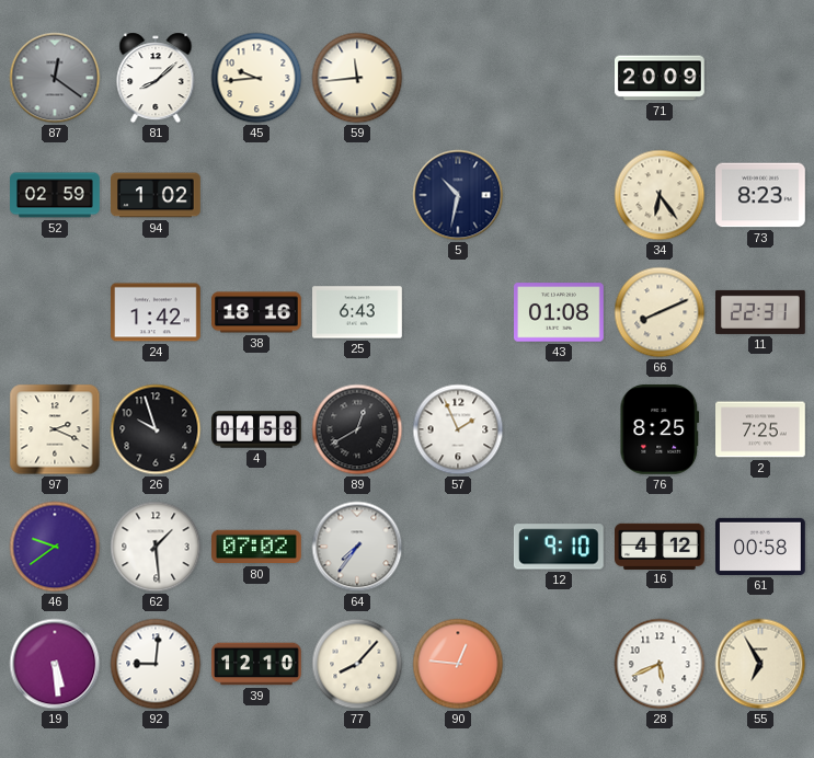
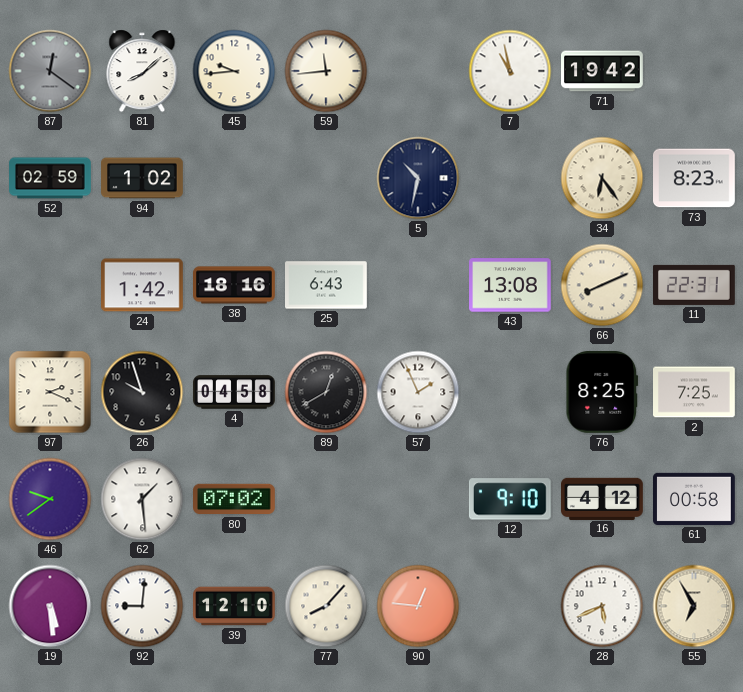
7: none -> 10:58 (510, 71)
71: 20:09 -> 19:42 (603, 71)
43: 01:08 -> 13:08 (511, 285)
64: 7:36 -> none (357, 547)
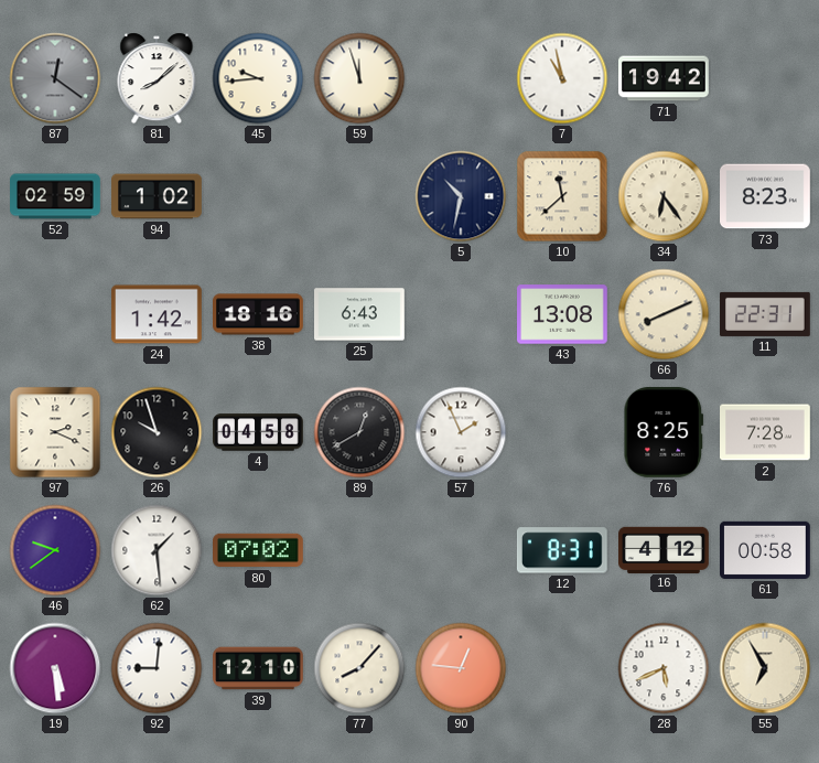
59: 11:44 -> 11:57 (359, 78)
10: none -> 11:38 (562, 196)
2: 7:25 -> 7:28 (766, 432)
12: 9:10 -> 8:31 (562, 550)
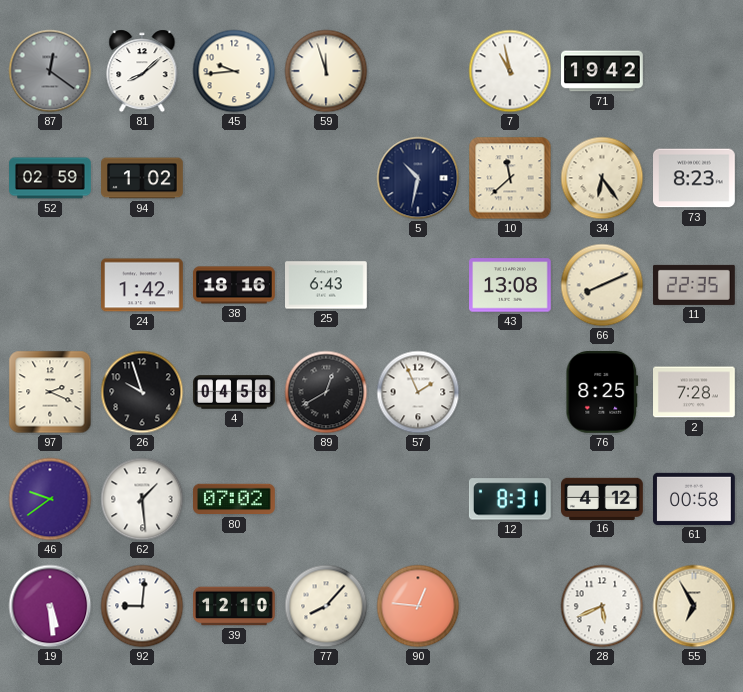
11: 22:31 -> 22:35 (694, 285)
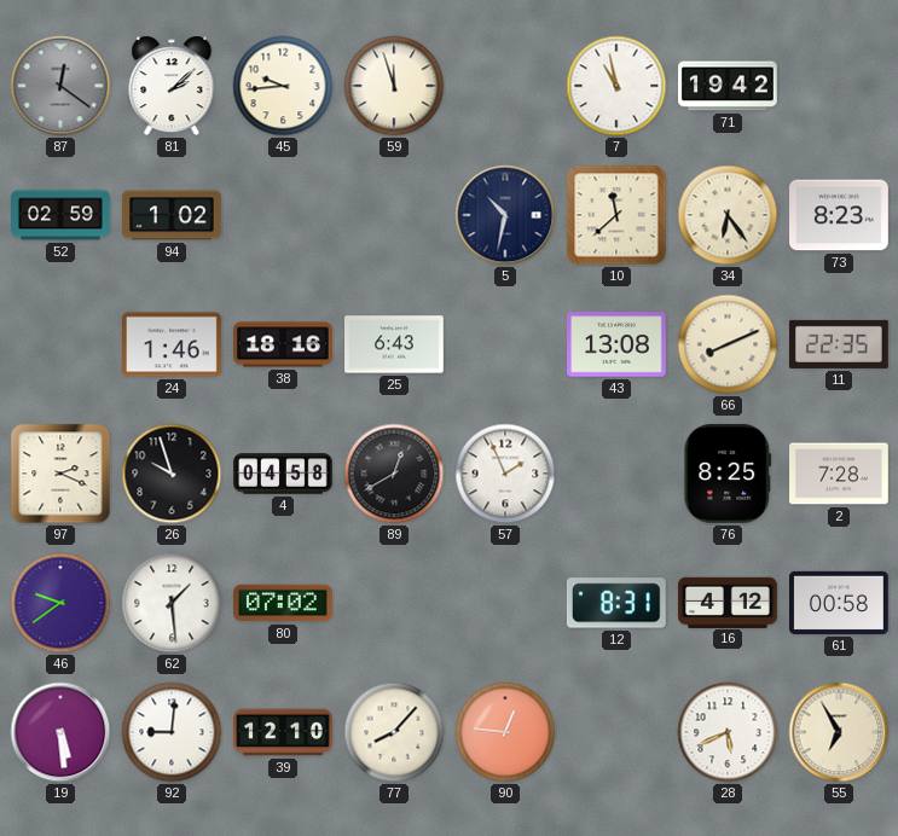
81: 8:08 -> 2:08 (172, 86)
24: 1:42 -> 1:46 (173, 344)
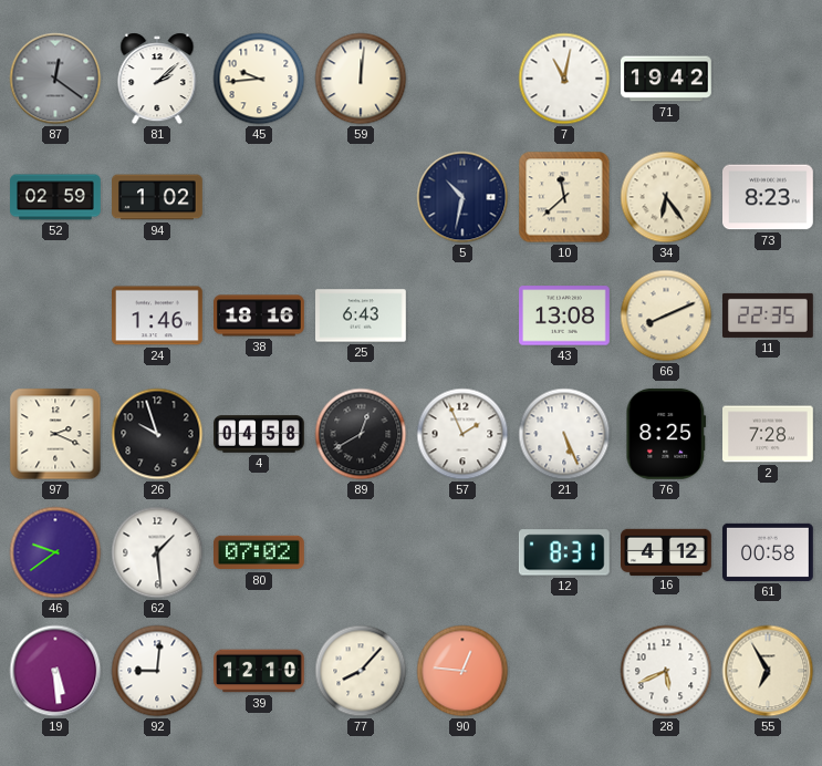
59: 11:57 -> 12:01 (361, 79)
7: 10:58 -> 11:02 (564, 79)
21: none -> 5:26 (564, 434)
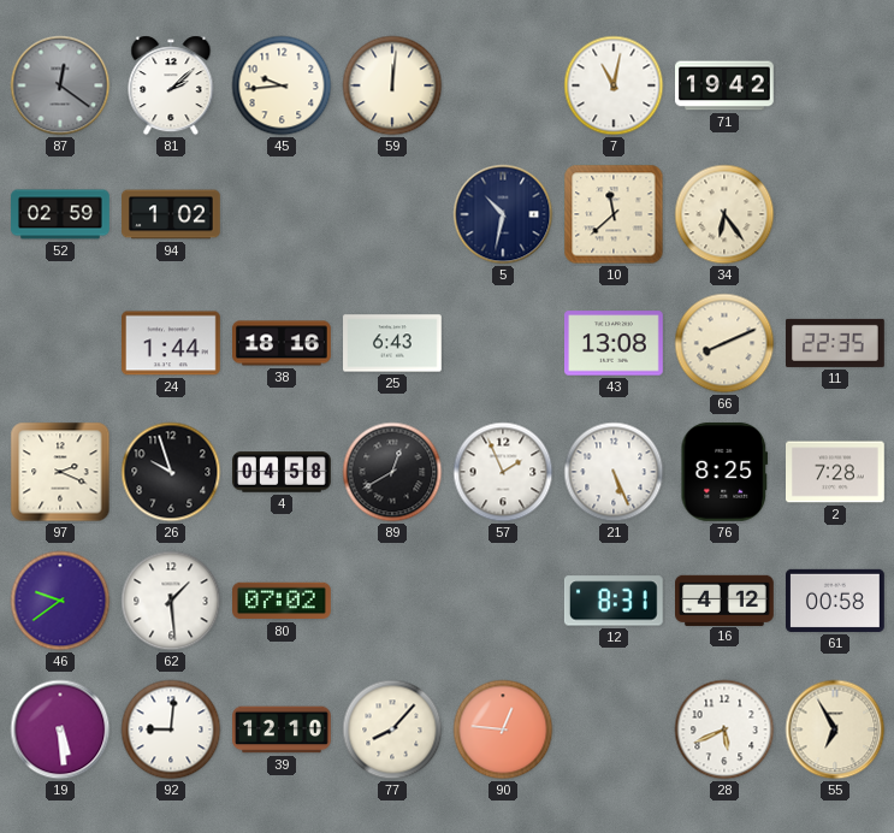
73: 8:23 -> none (769, 197)
24: 1:46 -> 1:44 (172, 343)
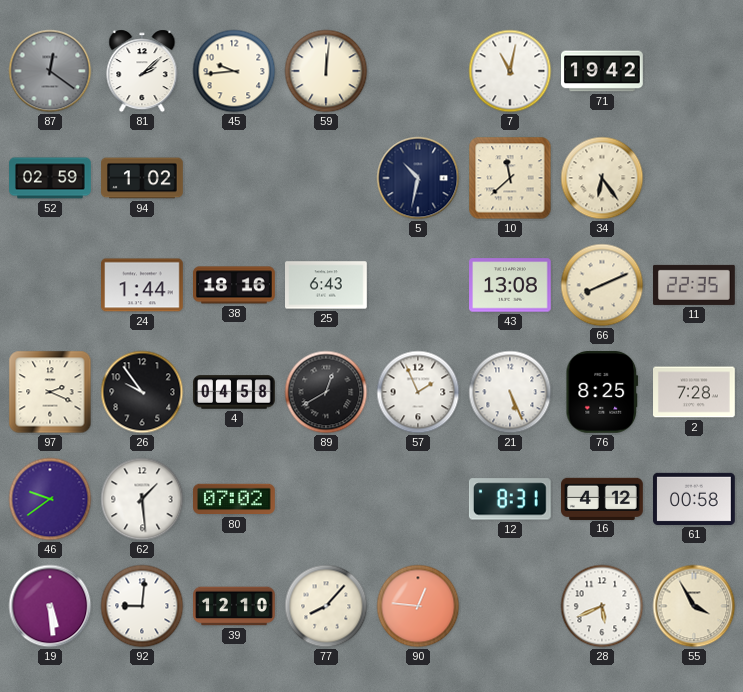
26: 9:57 -> 9:54 (142, 392)
55: 6:55 -> 3:55 (694, 606)
